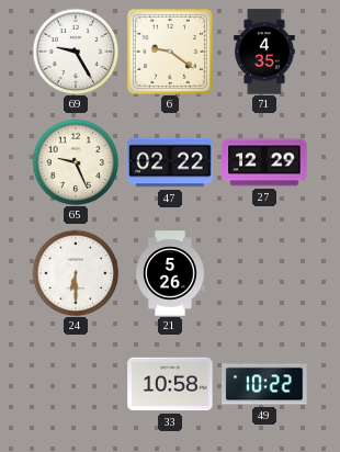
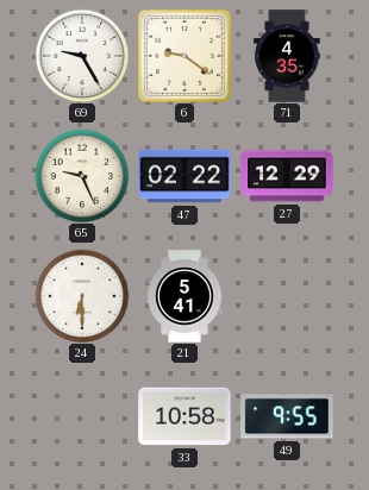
21: 5:26 -> 5:41 (186, 296)
49: 10:22 -> 9:55 (287, 416)
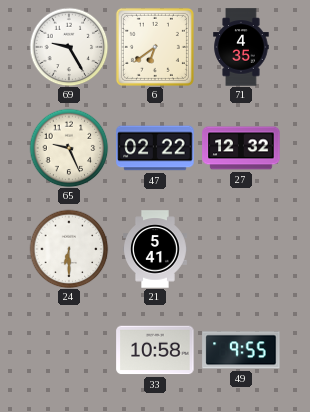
6: 9:21 -> 6:39 (155, 47)
27: 12:29 -> 12:32 (241, 148)
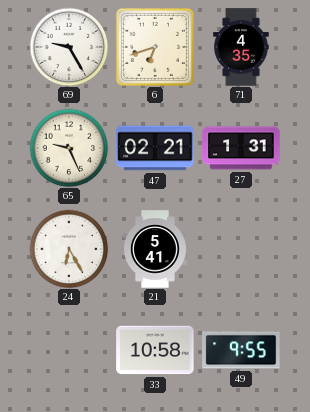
6: 6:39 -> 6:42 (155, 47)
47: 02:22 -> 02:21 (155, 148)
27: 12:32 -> 1:31 (241, 148)
24: 6:30 -> 6:25 (69, 249)
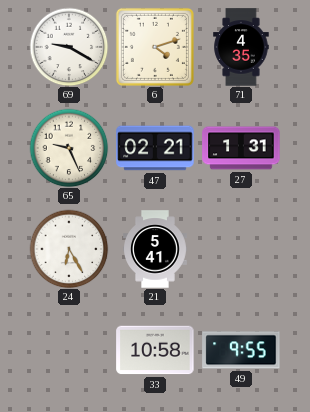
69: 9:25 -> 9:20 (69, 47)
6: 6:42 -> 4:12 (155, 47)
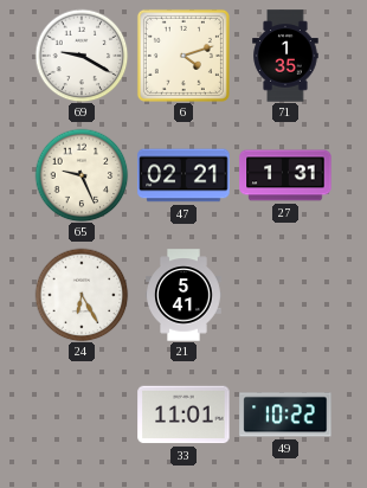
71: 4:35 -> 1:35 (285, 56)
33: 10:58 -> 11:01 (183, 415)
49: 9:55 -> 10:22 (285, 415)
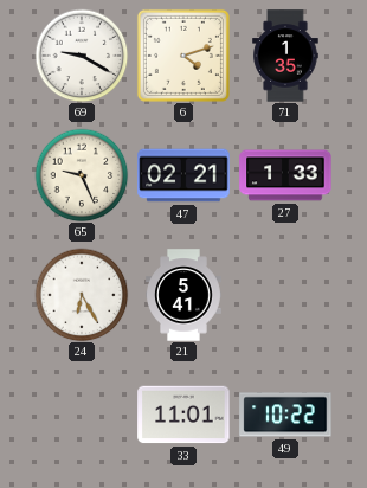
27: 1:31 -> 1:33 (285, 175)
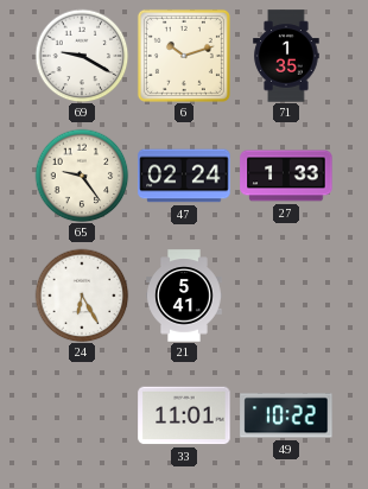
6: 4:12 -> 10:12 (184, 56)
65: 9:26 -> 9:24 (82, 176)
47: 02:21 -> 02:24 (184, 176)
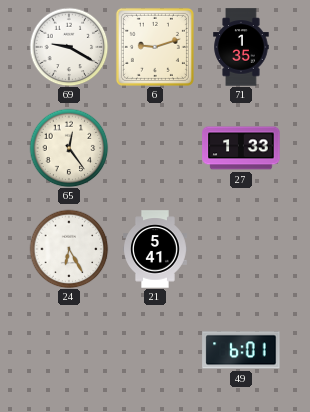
6: 10:12 -> 9:12 (155, 47)
65: 9:24 -> 12:24 (69, 148)
47: 02:24 -> none (184, 176)
33: 11:01 -> none (184, 415)
49: 10:22 -> 6:01 (241, 350)
